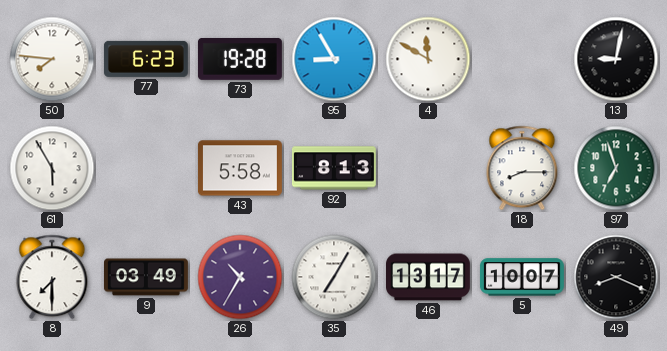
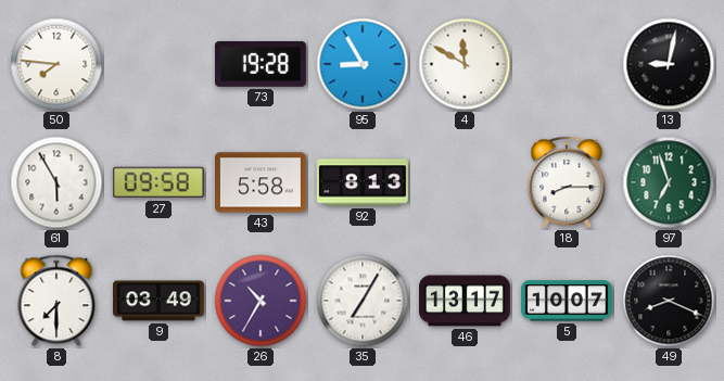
77: 6:23 -> none (146, 59)
27: none -> 09:58 (158, 182)
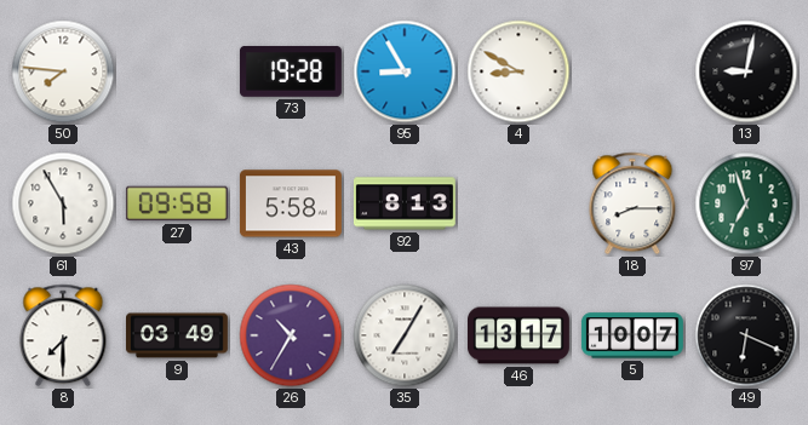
4: 11:50 -> 8:50 (518, 71)
49: 8:19 -> 6:19 (746, 335)
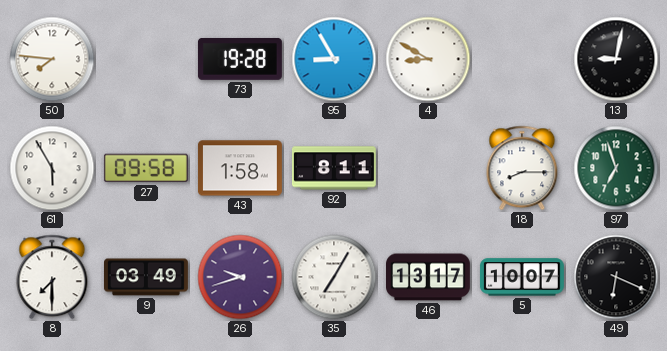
43: 5:58 -> 1:58 (240, 168)
92: 8:13 -> 8:11 (334, 168)
26: 10:35 -> 9:42 (240, 277)
